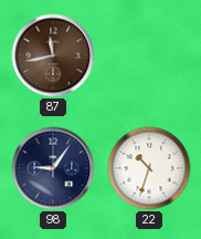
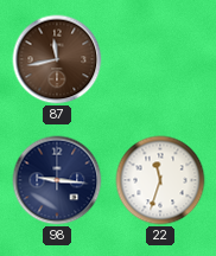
98: 9:06 -> 9:16 (57, 180)
22: 10:33 -> 11:33 (160, 180)
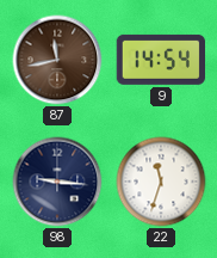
9: none -> 14:54 (160, 60)
